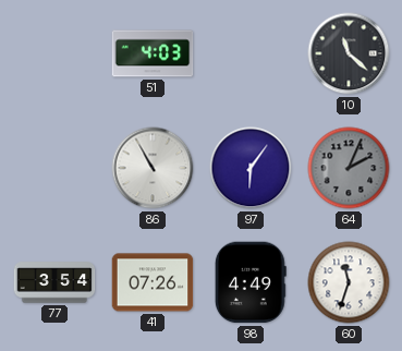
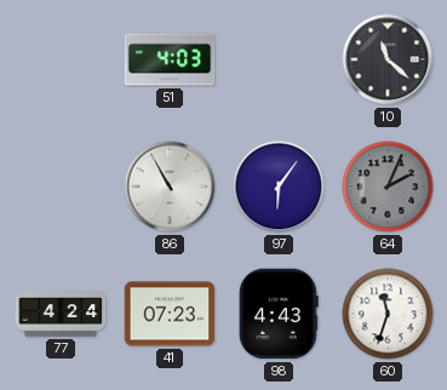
77: 3:54 -> 4:24 (61, 314)
41: 07:26 -> 07:23 (170, 314)
98: 4:49 -> 4:43 (279, 314)
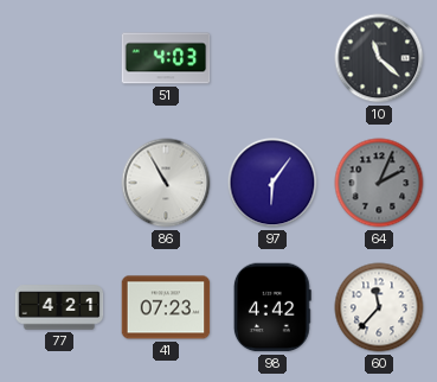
77: 4:24 -> 4:21 (59, 307)
98: 4:43 -> 4:42 (272, 307)
60: 11:33 -> 11:37 (379, 307)
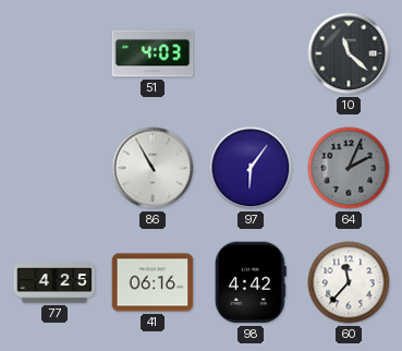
77: 4:21 -> 4:25 (54, 282)
41: 07:23 -> 06:16 (153, 282)
